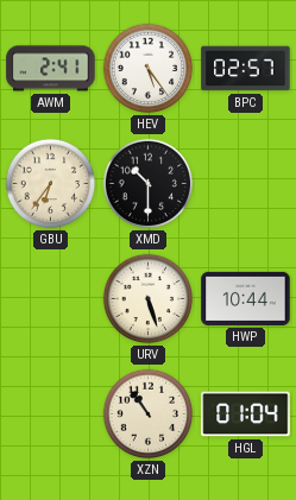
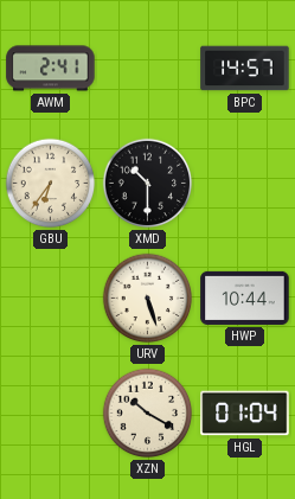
HEV: 5:24 -> none (149, 69)
BPC: 02:57 -> 14:57 (245, 69)
XZN: 10:54 -> 10:20 (148, 414)
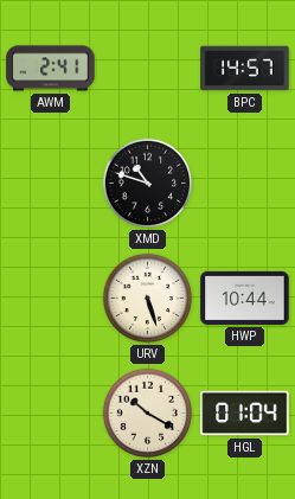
GBU: 6:36 -> none (51, 184)
XMD: 10:30 -> 10:48 (148, 184)
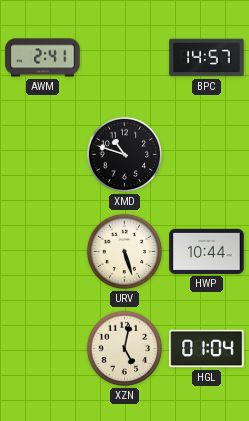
XZN: 10:20 -> 5:02 (125, 349)
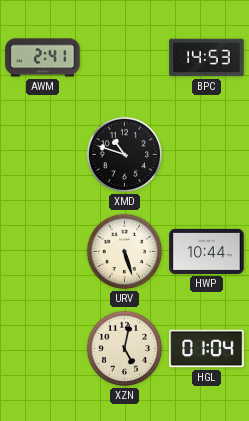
BPC: 14:57 -> 14:53 (207, 58)
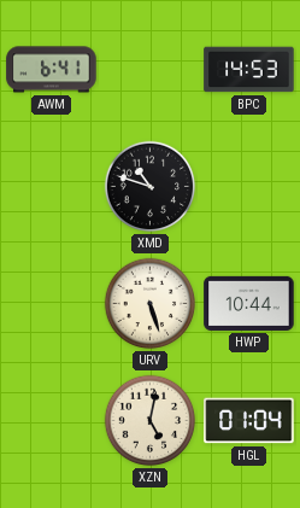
AWM: 2:41 -> 6:41 (52, 70)
